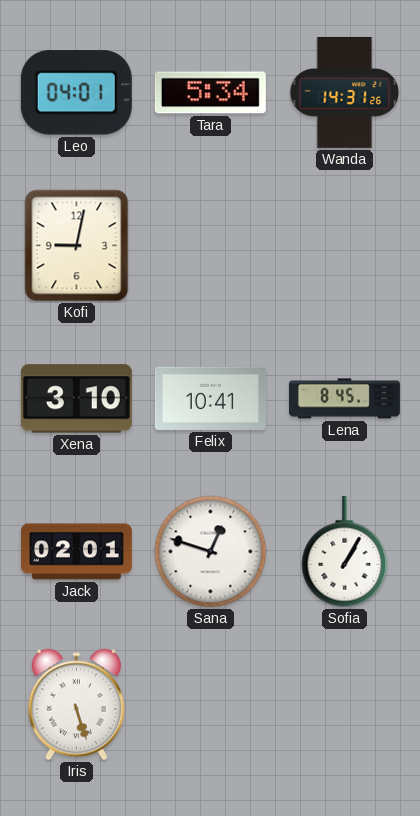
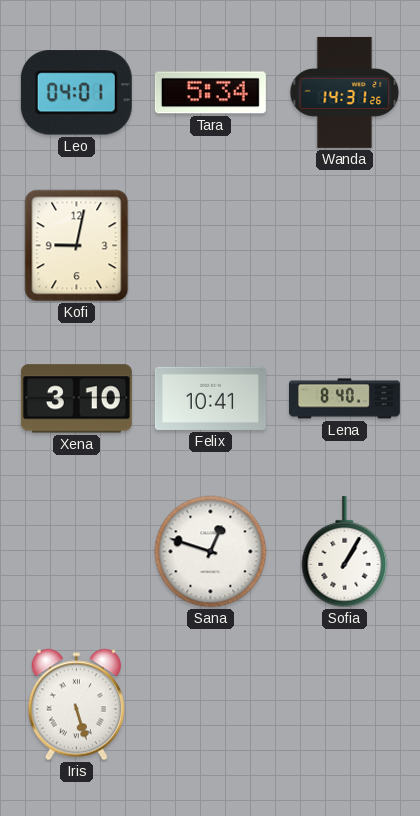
Lena: 8:45 -> 8:40 (344, 399)
Jack: 02:01 -> none (76, 552)
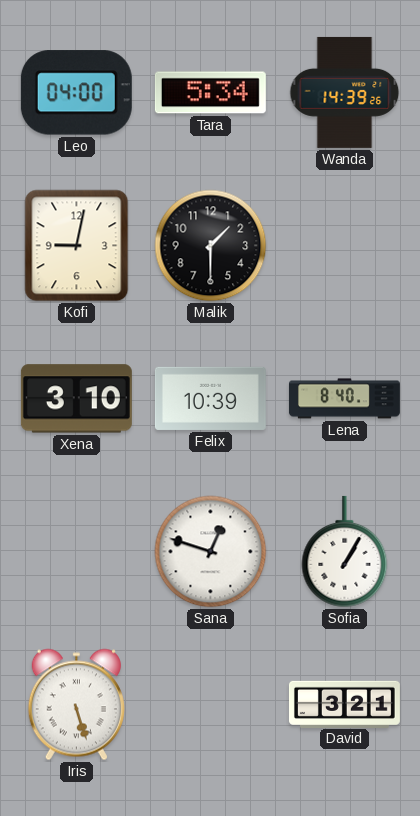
Leo: 04:01 -> 04:00 (76, 93)
Wanda: 14:31 -> 14:39 (345, 92)
Malik: none -> 1:30 (211, 246)
Felix: 10:41 -> 10:39 (210, 398)
David: none -> 3:21 (344, 704)
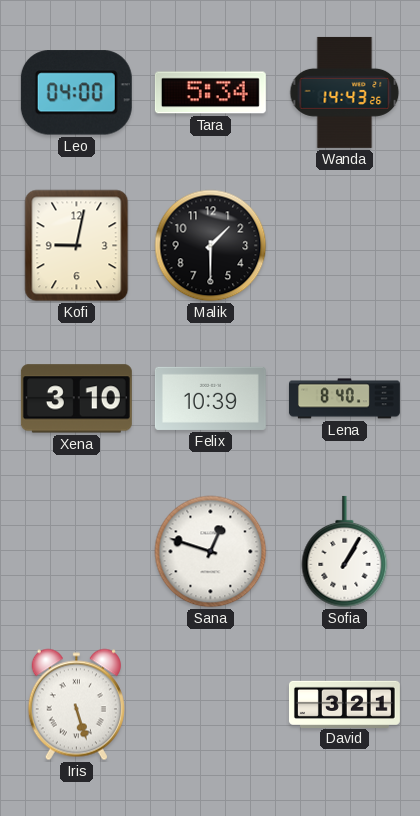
Wanda: 14:39 -> 14:43 (345, 92)
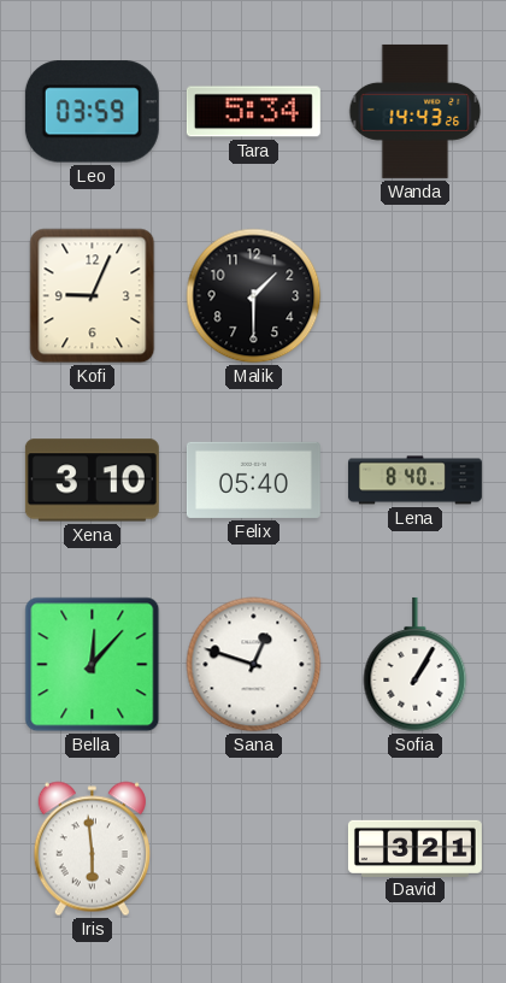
Leo: 04:00 -> 03:59 (92, 112)
Kofi: 9:02 -> 9:04 (93, 296)
Felix: 10:39 -> 05:40 (253, 479)
Bella: none -> 12:07 (93, 665)
Iris: 5:27 -> 5:59 (92, 849)
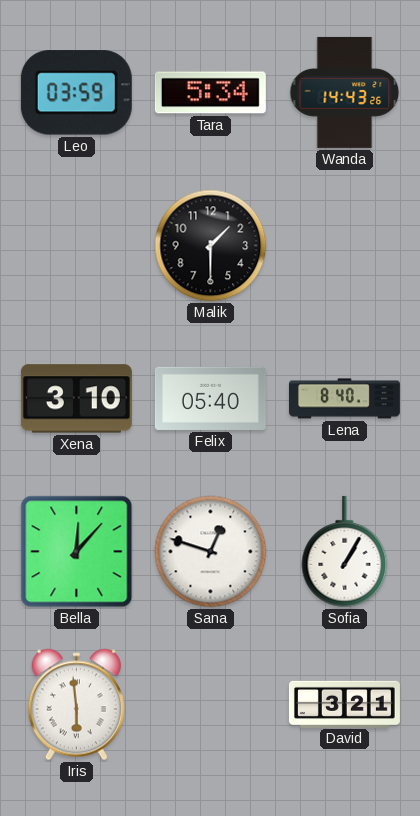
Kofi: 9:04 -> none (93, 296)
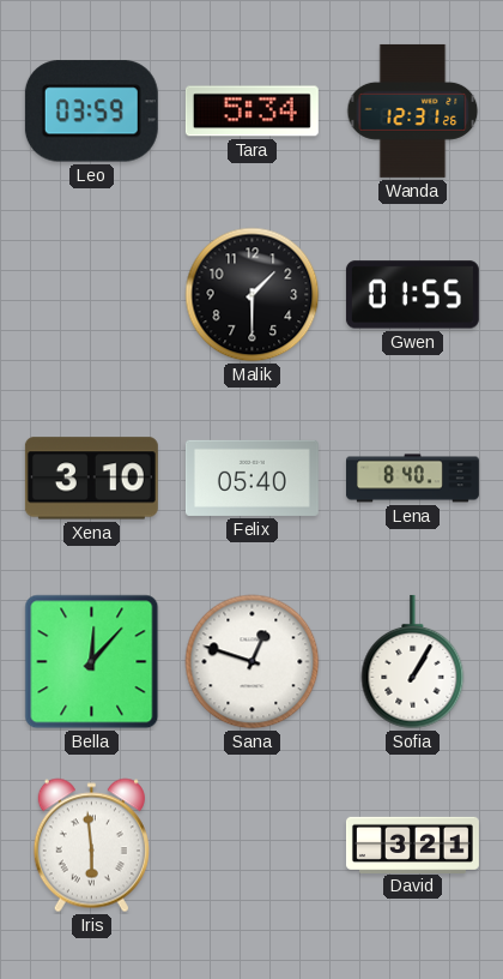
Wanda: 14:43 -> 12:31 (413, 110)
Gwen: none -> 01:55 (412, 295)
